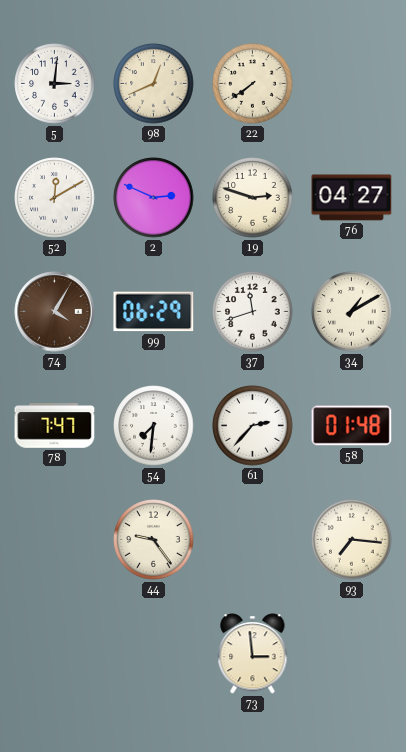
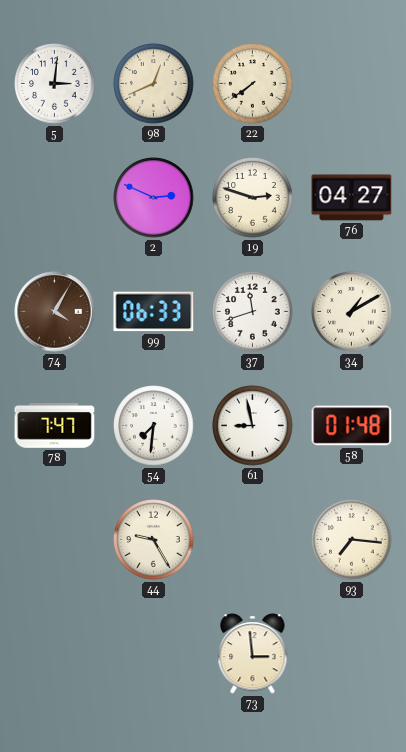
52: 12:10 -> none (55, 198)
99: 06:29 -> 06:33 (154, 312)
61: 2:37 -> 8:58 (253, 426)
44: 9:24 -> 9:25 (154, 540)
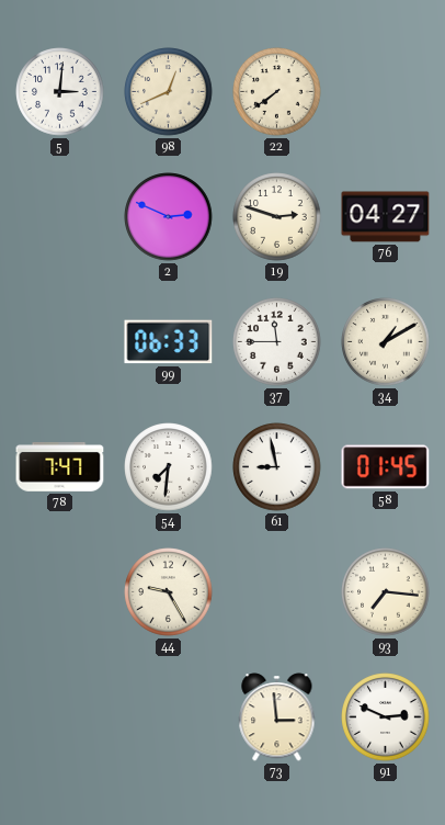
74: 4:05 -> none (55, 312)
37: 11:42 -> 11:45 (277, 342)
58: 01:48 -> 01:45 (386, 467)
91: none -> 2:49 (386, 717)
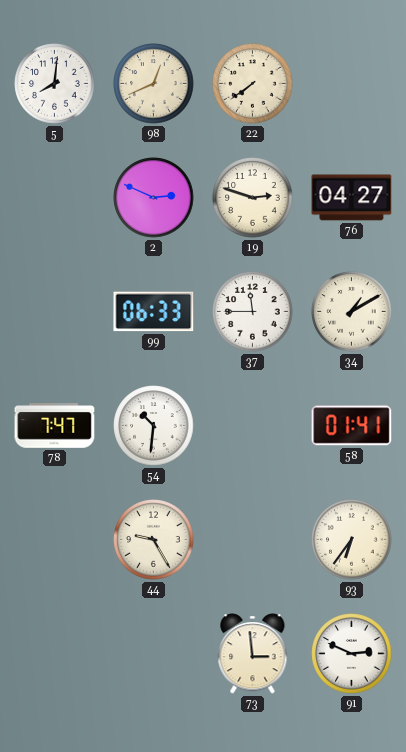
5: 3:01 -> 8:01 (55, 84)
54: 7:31 -> 10:31 (154, 426)
61: 8:58 -> none (277, 467)
58: 01:45 -> 01:41 (352, 426)
93: 7:16 -> 6:36 (352, 540)
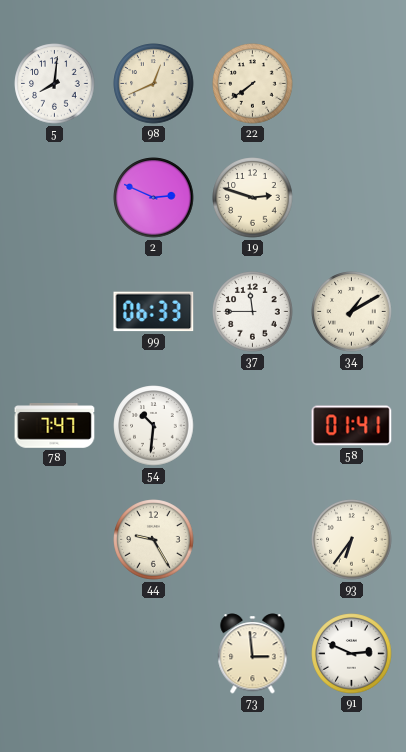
76: 04:27 -> none (352, 198)
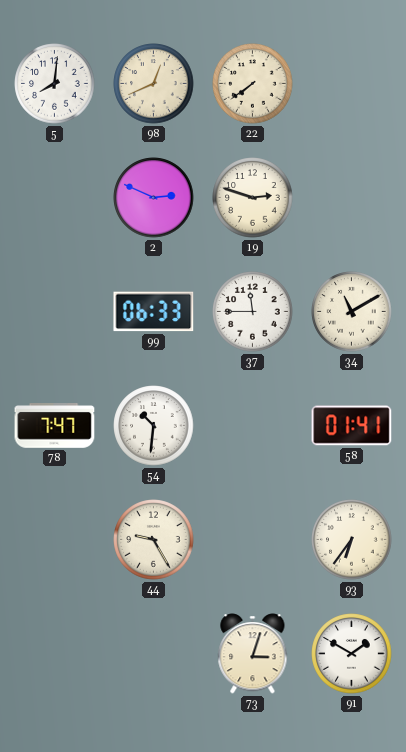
34: 1:10 -> 11:10 (352, 312)
73: 2:59 -> 3:03 (253, 654)
91: 2:49 -> 1:50 (352, 654)
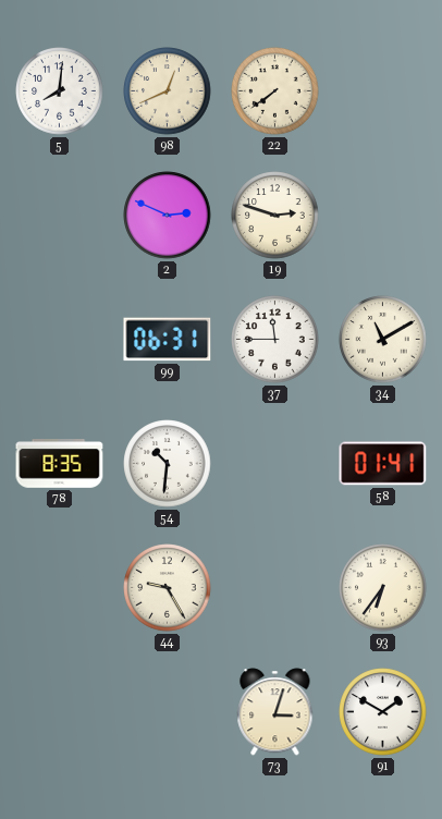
99: 06:33 -> 06:31 (168, 340)
78: 7:47 -> 8:35 (60, 464)
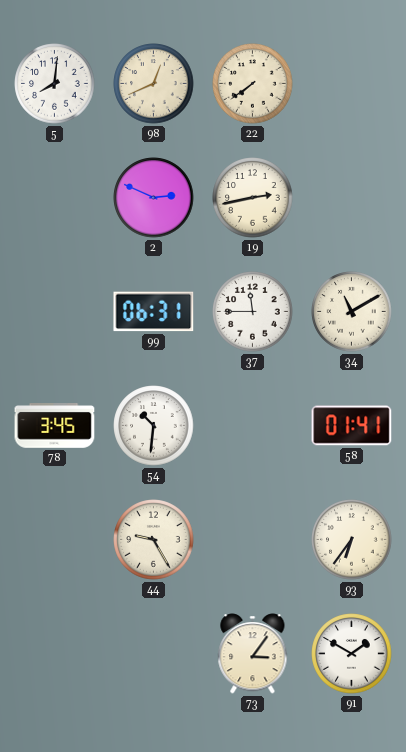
19: 2:48 -> 2:43 (253, 198)
78: 8:35 -> 3:45 (55, 426)
73: 3:03 -> 3:06 (253, 654)
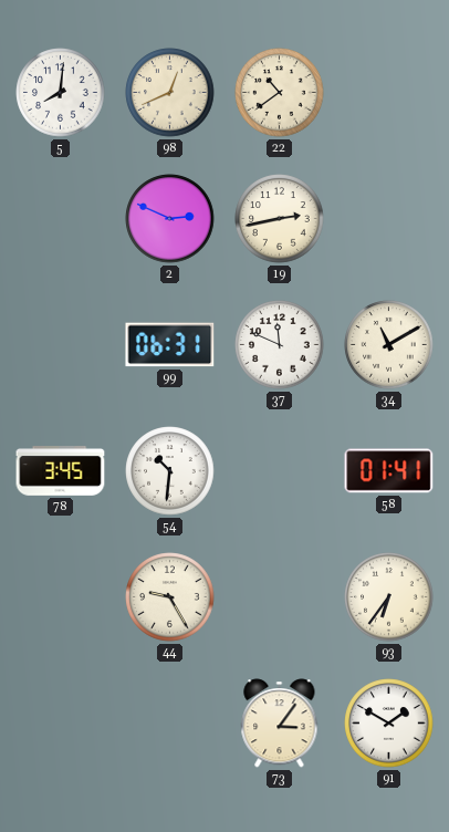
22: 7:39 -> 10:39 (280, 93)
37: 11:45 -> 11:49 (280, 345)
